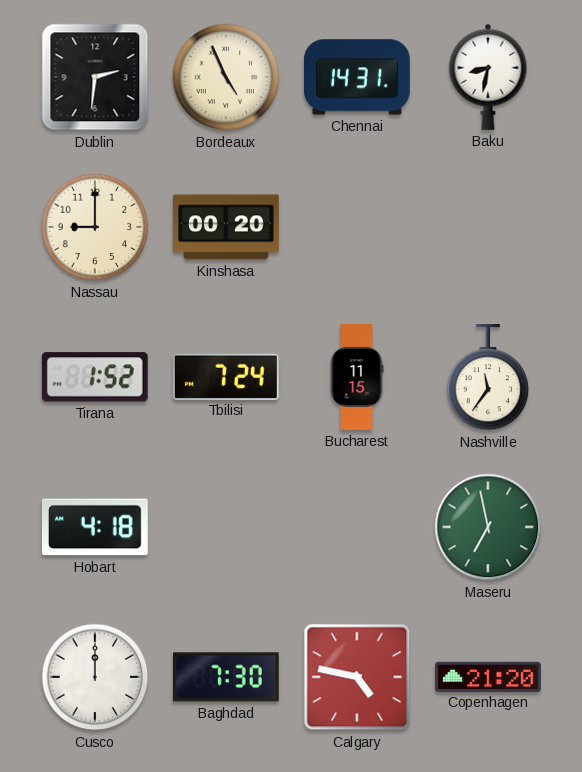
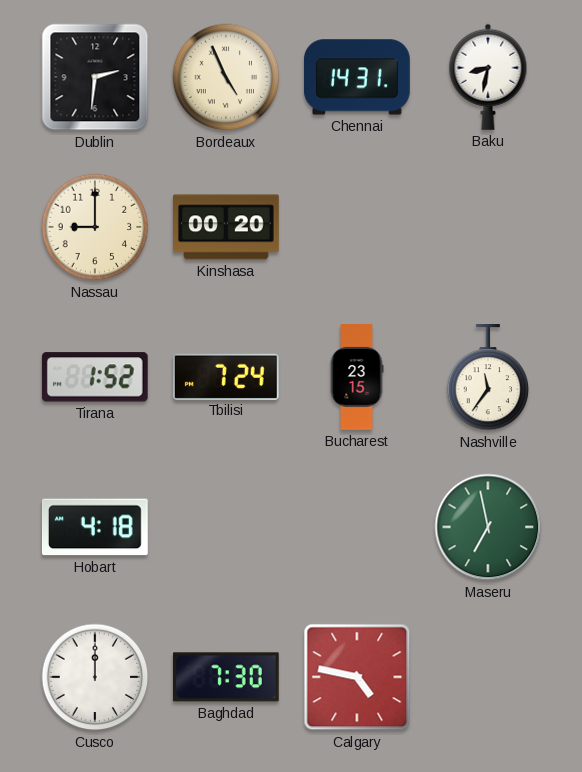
Bucharest: 11:15 -> 23:15 (357, 377)
Copenhagen: 21:20 -> none (489, 676)
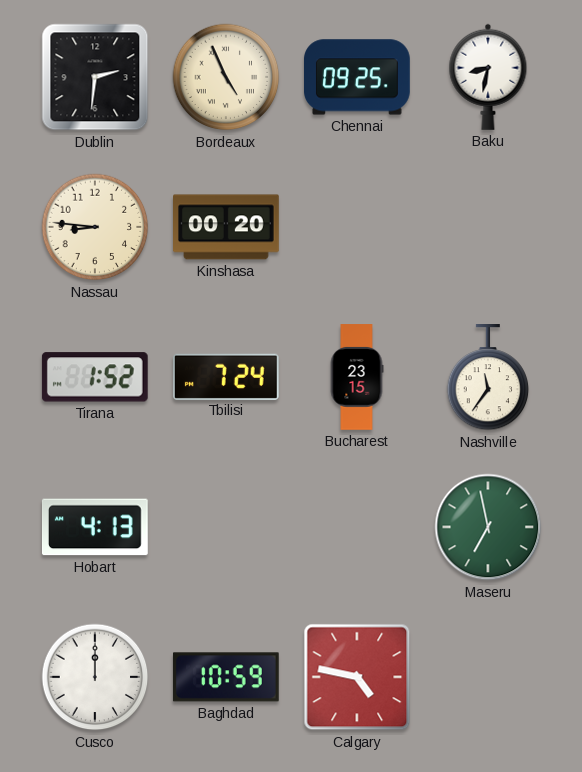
Chennai: 14:31 -> 09:25 (358, 77)
Nassau: 9:00 -> 8:46 (95, 227)
Hobart: 4:18 -> 4:13 (95, 527)
Baghdad: 7:30 -> 10:59 (226, 677)
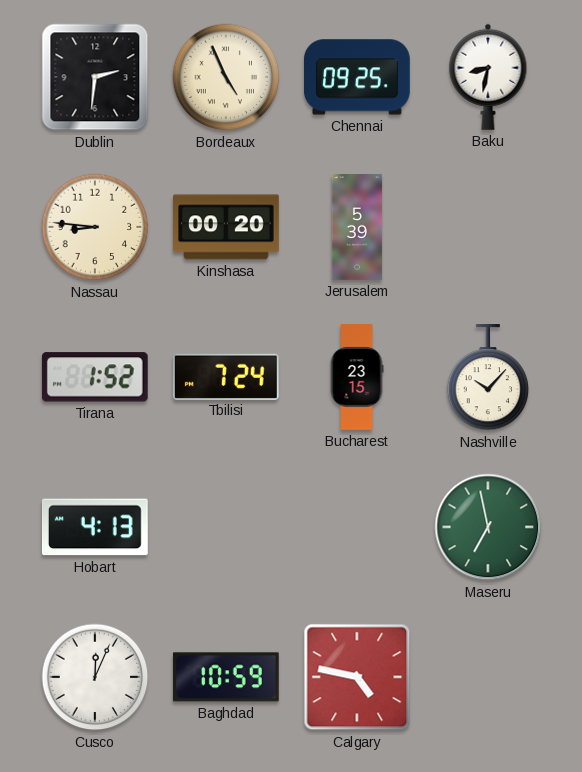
Jerusalem: none -> 5:39 (357, 227)
Nashville: 11:36 -> 10:07 (488, 378)
Cusco: 12:00 -> 12:04 (95, 677)
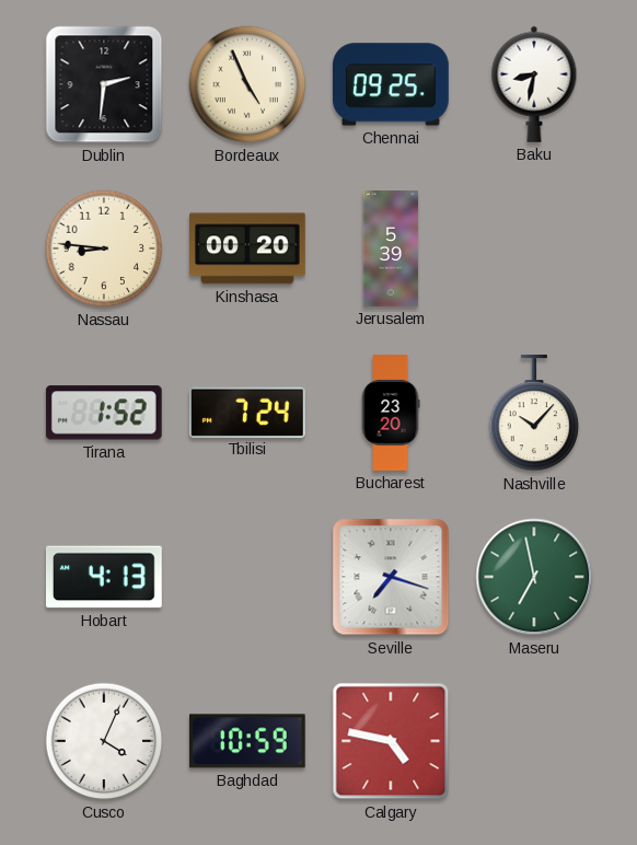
Bucharest: 23:15 -> 23:20 (391, 413)
Seville: none -> 7:18 (391, 577)
Cusco: 12:04 -> 4:04 (104, 741)
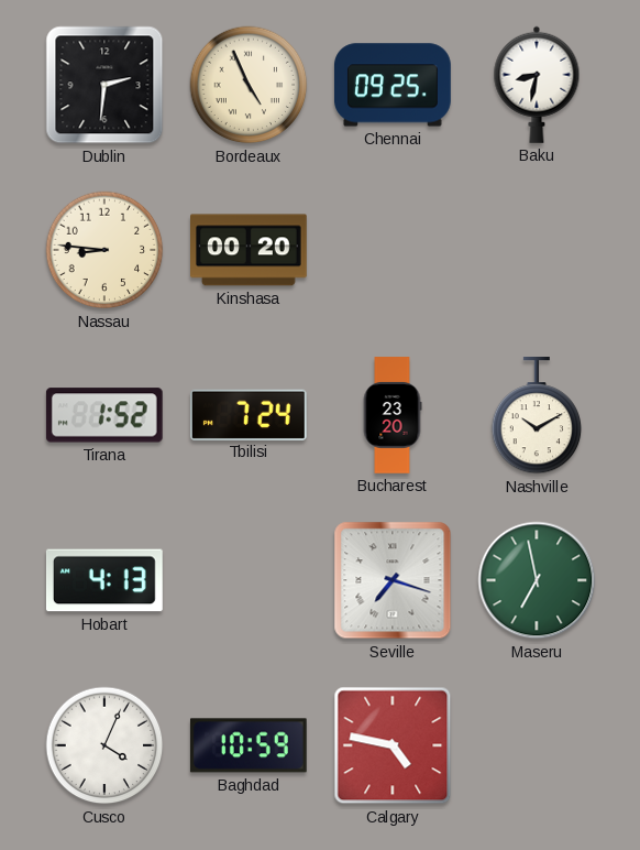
Jerusalem: 5:39 -> none (391, 248)
Nashville: 10:07 -> 10:10 (537, 416)
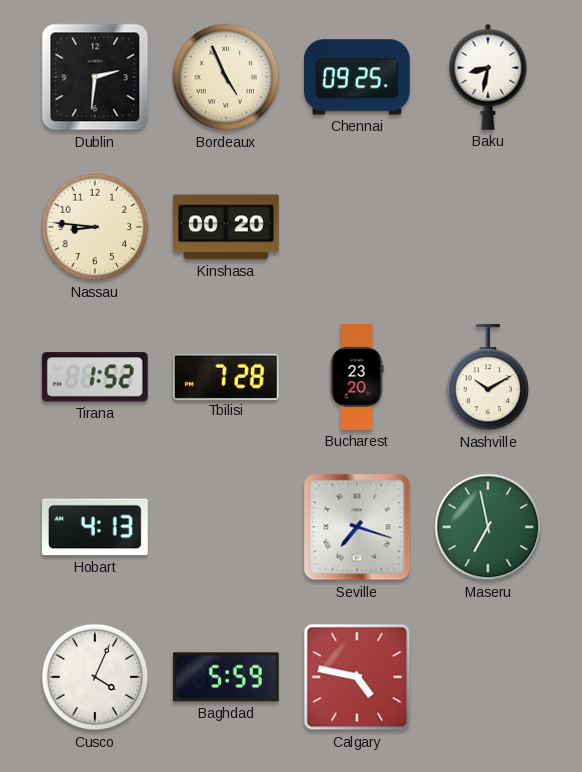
Tbilisi: 7:24 -> 7:28 (226, 376)
Baghdad: 10:59 -> 5:59 (226, 677)
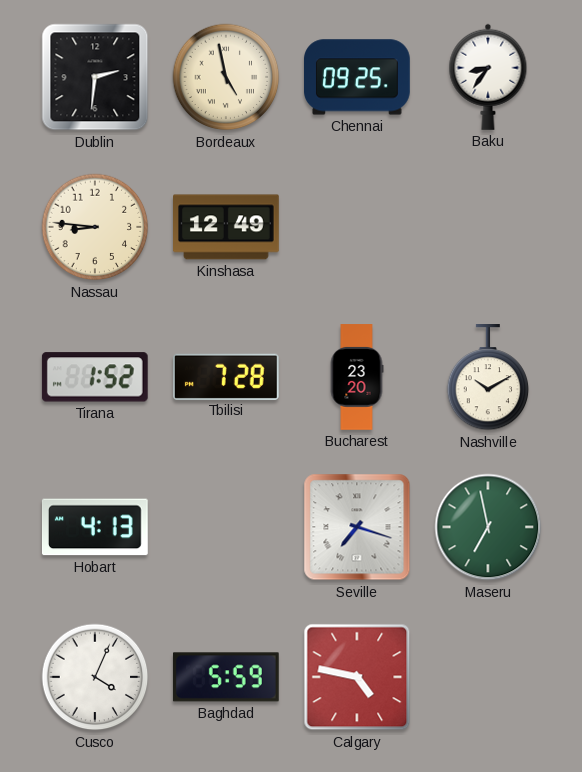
Bordeaux: 4:56 -> 4:58 (226, 77)
Baku: 8:32 -> 8:36 (488, 77)
Kinshasa: 00:20 -> 12:49 (227, 227)
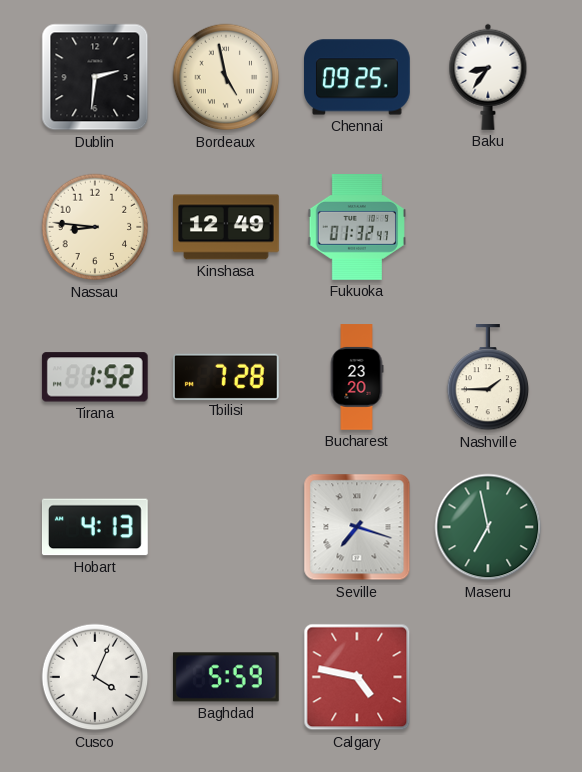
Fukuoka: none -> 01:32 (356, 228)
Nashville: 10:10 -> 1:45 (488, 378)
